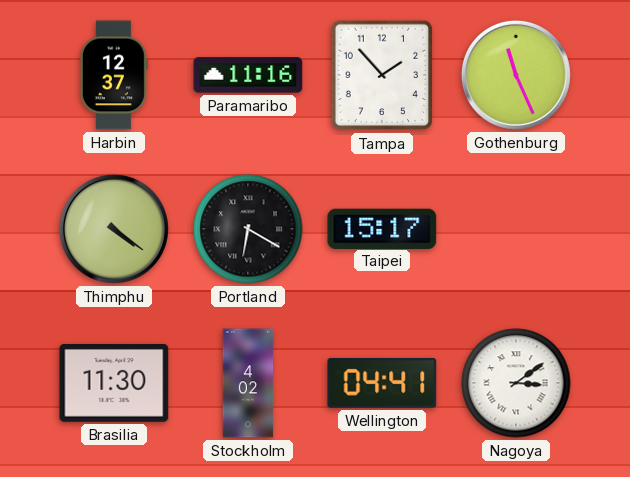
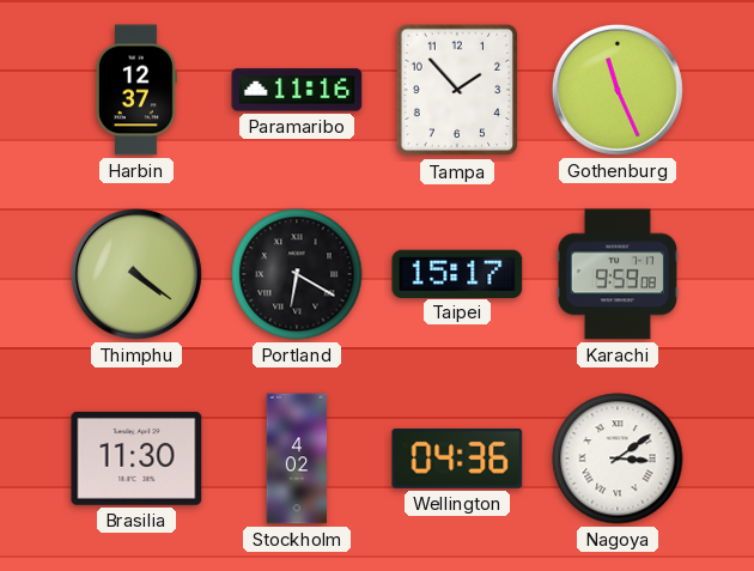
Karachi: none -> 9:59 (618, 274)
Wellington: 04:41 -> 04:36 (457, 458)
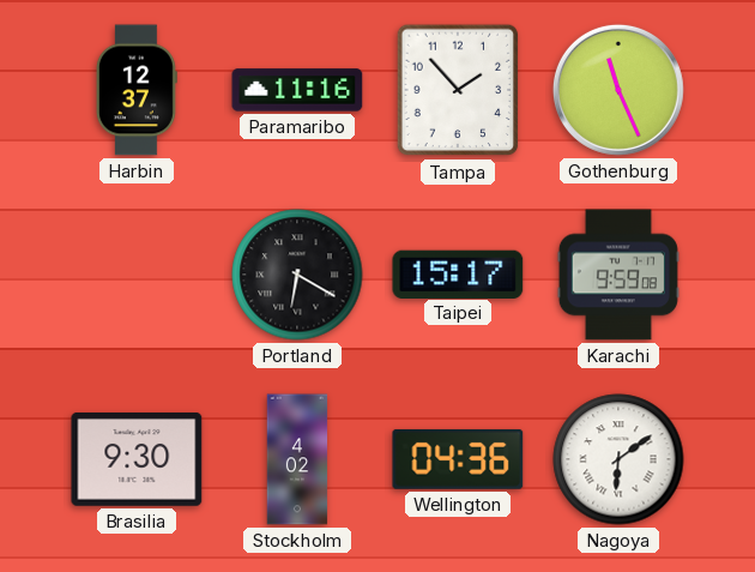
Thimphu: 4:21 -> none (136, 274)
Brasilia: 11:30 -> 9:30 (137, 459)
Nagoya: 3:09 -> 6:09 (618, 459)
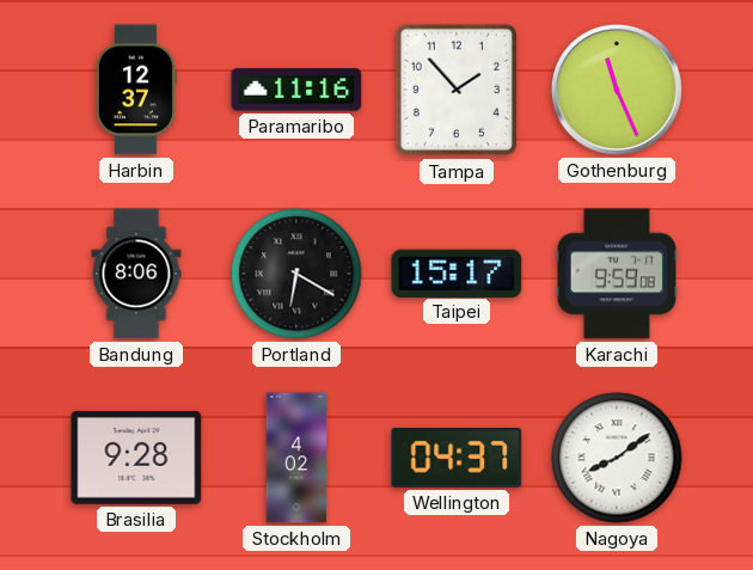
Bandung: none -> 8:06 (136, 274)
Brasilia: 9:30 -> 9:28 (136, 458)
Wellington: 04:36 -> 04:37 (457, 458)
Nagoya: 6:09 -> 8:09 (617, 458)
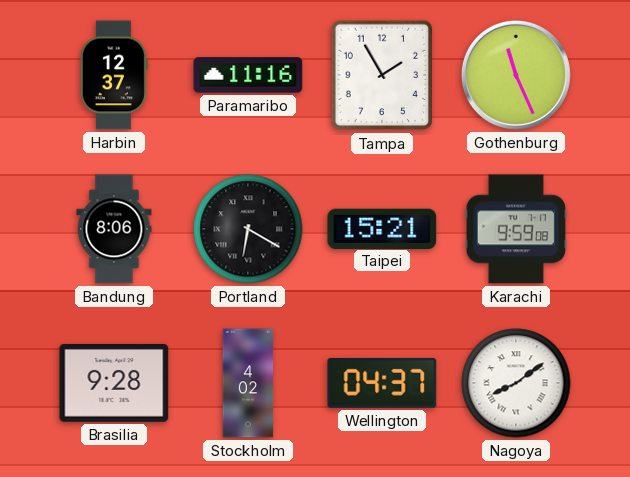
Tampa: 1:53 -> 1:55 (382, 75)
Taipei: 15:17 -> 15:21 (382, 228)
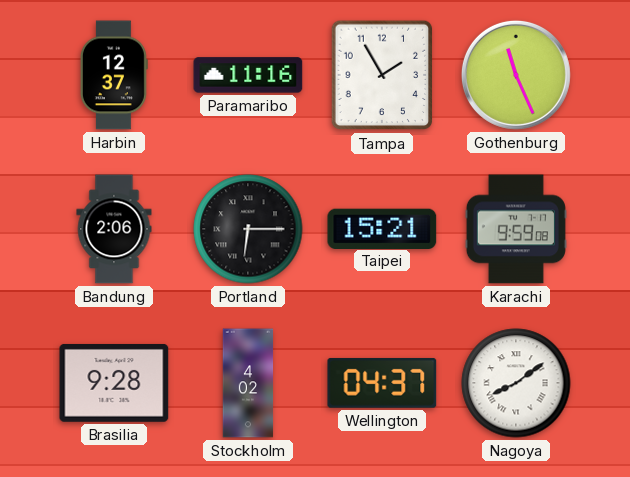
Bandung: 8:06 -> 2:06 (114, 229)
Portland: 6:20 -> 6:15 (248, 229)
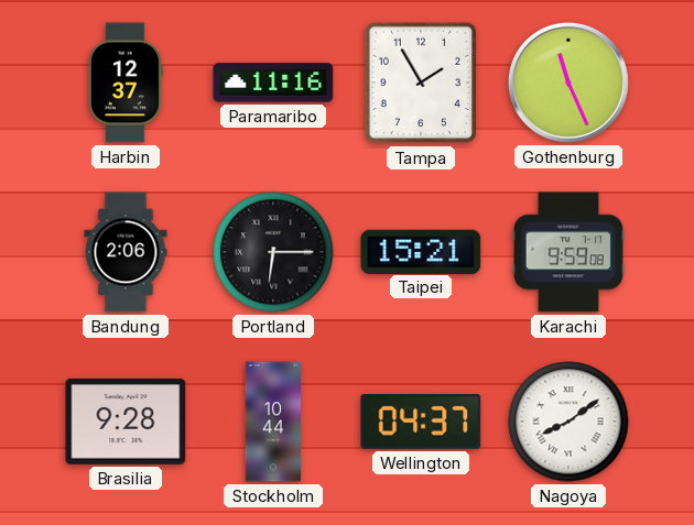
Stockholm: 4:02 -> 10:44 (273, 422)
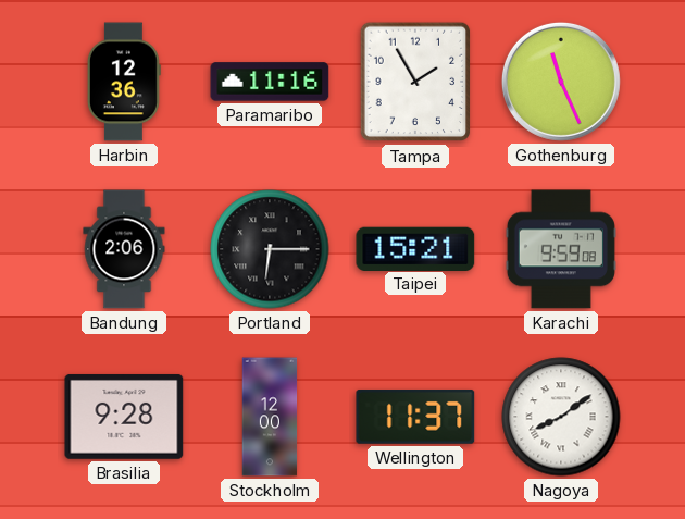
Harbin: 12:37 -> 12:36 (124, 82)
Stockholm: 10:44 -> 12:00 (270, 417)
Wellington: 04:37 -> 11:37 (415, 417)
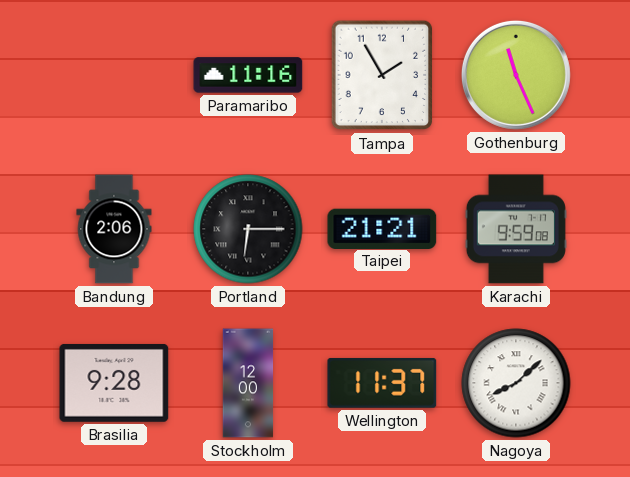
Harbin: 12:36 -> none (124, 82)
Taipei: 15:21 -> 21:21 (382, 228)
Nagoya: 8:09 -> 8:08 (516, 383)
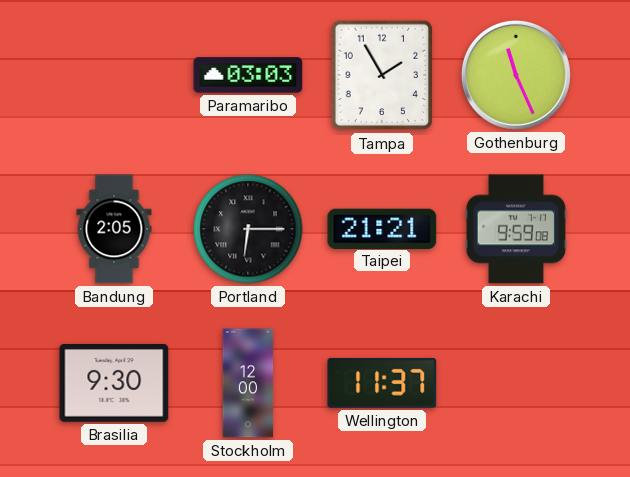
Paramaribo: 11:16 -> 03:03 (248, 75)
Bandung: 2:06 -> 2:05 (114, 229)
Brasilia: 9:28 -> 9:30 (114, 383)
Nagoya: 8:08 -> none (516, 383)
